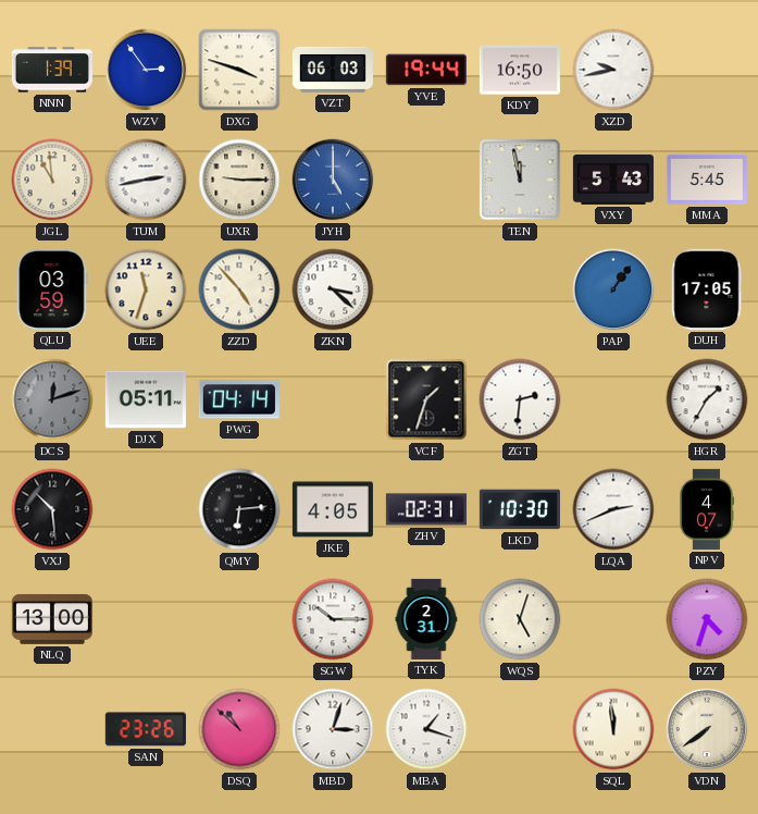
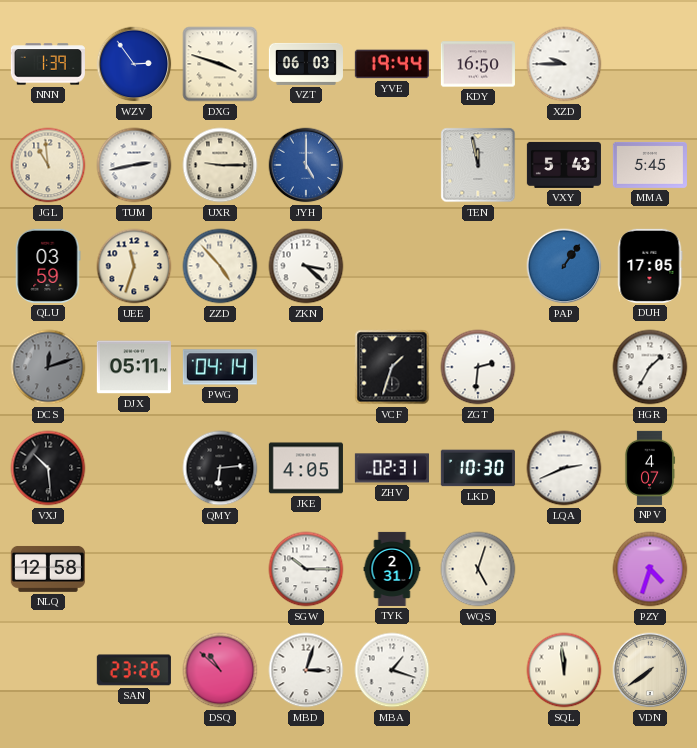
XZD: 9:43 -> 9:45 (564, 64)
NLQ: 13:00 -> 12:58 (48, 569)
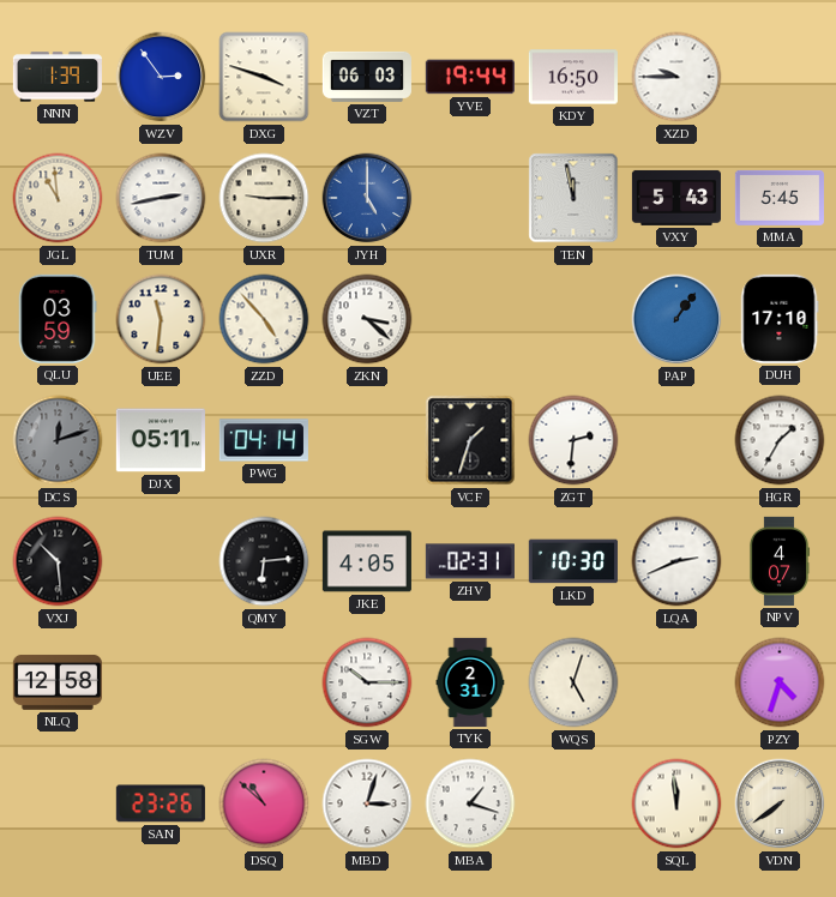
UEE: 11:33 -> 11:31 (161, 319)
DUH: 17:05 -> 17:10 (780, 319)
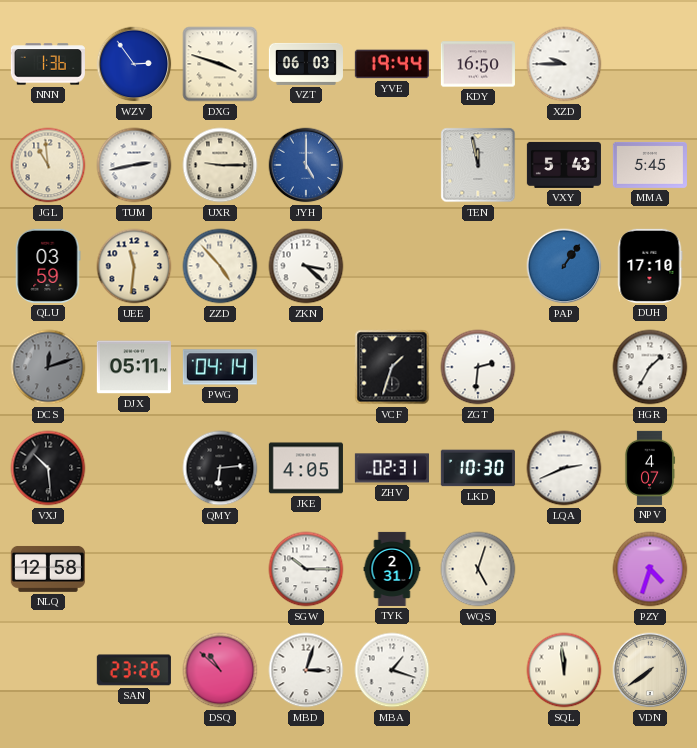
NNN: 1:39 -> 1:36 (48, 64)
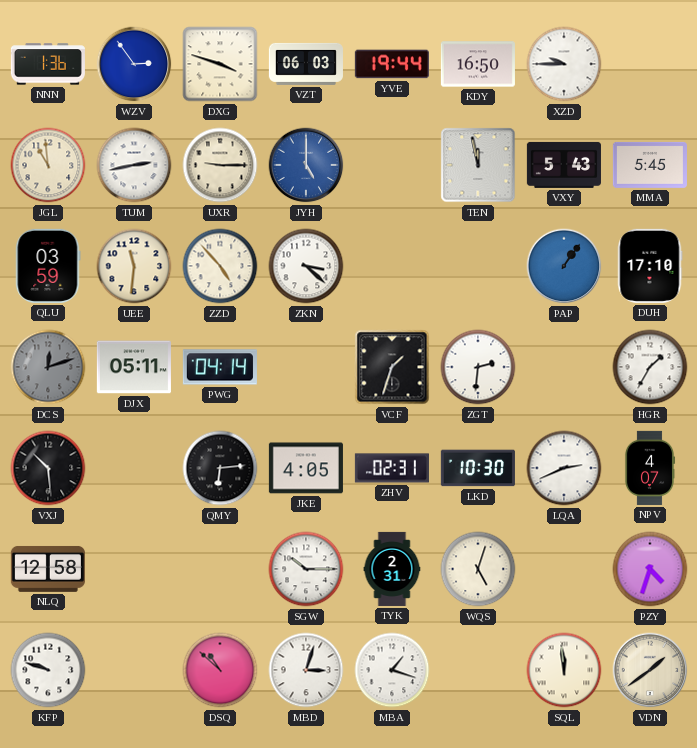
KFP: none -> 9:48 (48, 670)
SAN: 23:26 -> none (134, 670)
VDN: 7:39 -> 1:39 (650, 670)
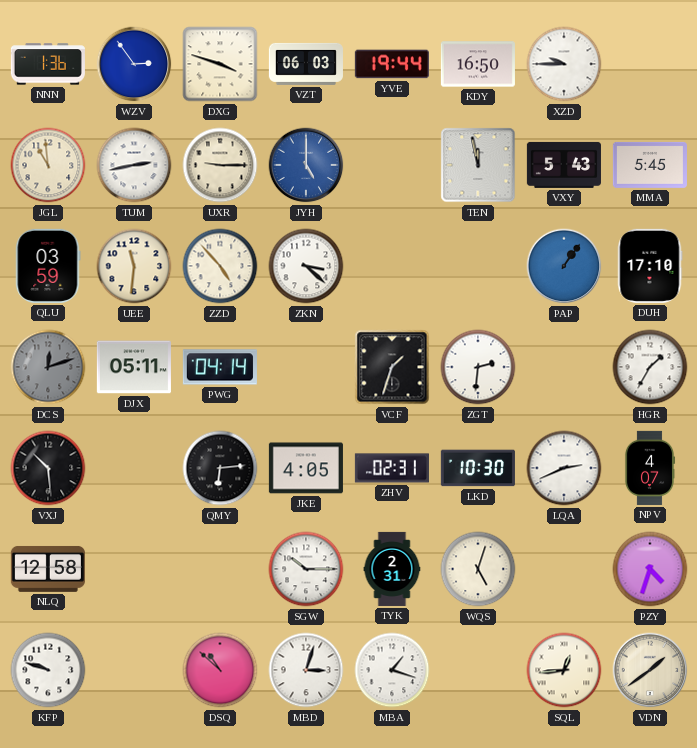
SQL: 11:59 -> 12:44 (564, 670)
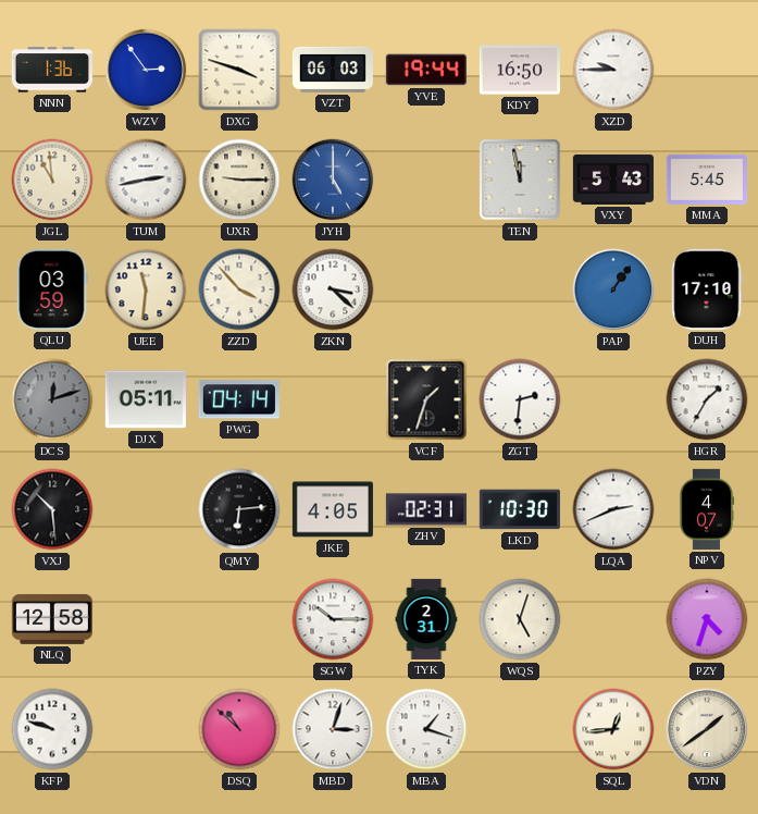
ZZD: 4:53 -> 3:53 (239, 289)
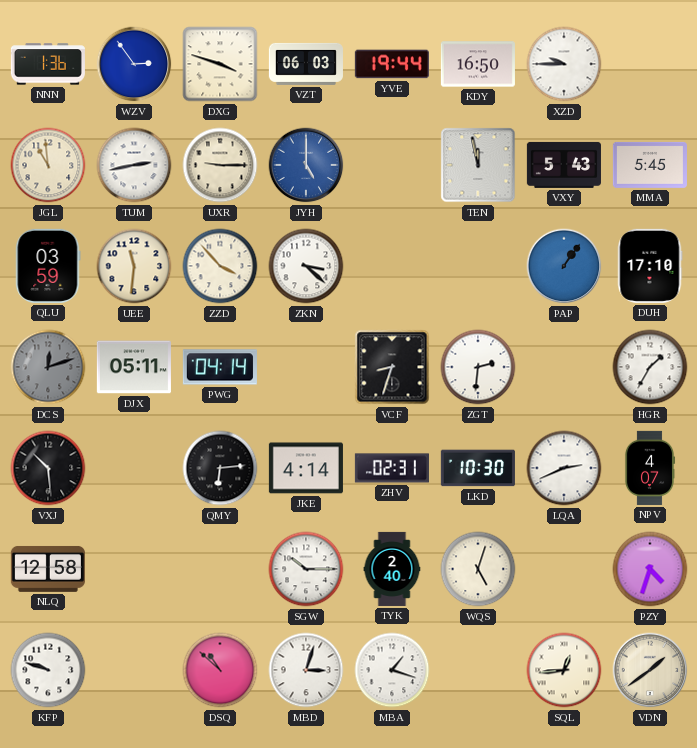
VCF: 1:33 -> 8:33 (392, 367)
JKE: 4:05 -> 4:14 (306, 468)
TYK: 2:31 -> 2:40 (392, 569)
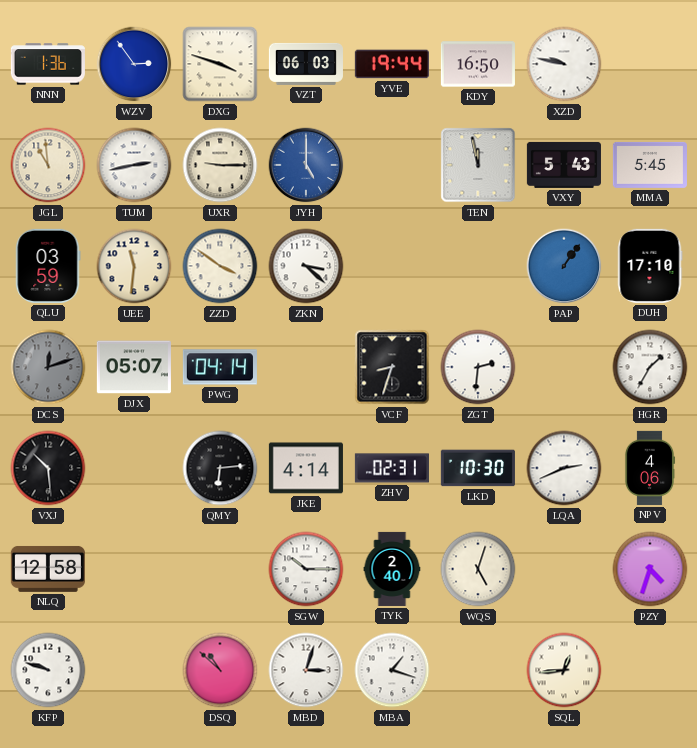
XZD: 9:45 -> 9:47 (564, 64)
ZZD: 3:53 -> 3:51 (220, 266)
DJX: 05:11 -> 05:07 (134, 367)
NPV: 4:07 -> 4:06 (650, 468)
VDN: 1:39 -> none (650, 670)
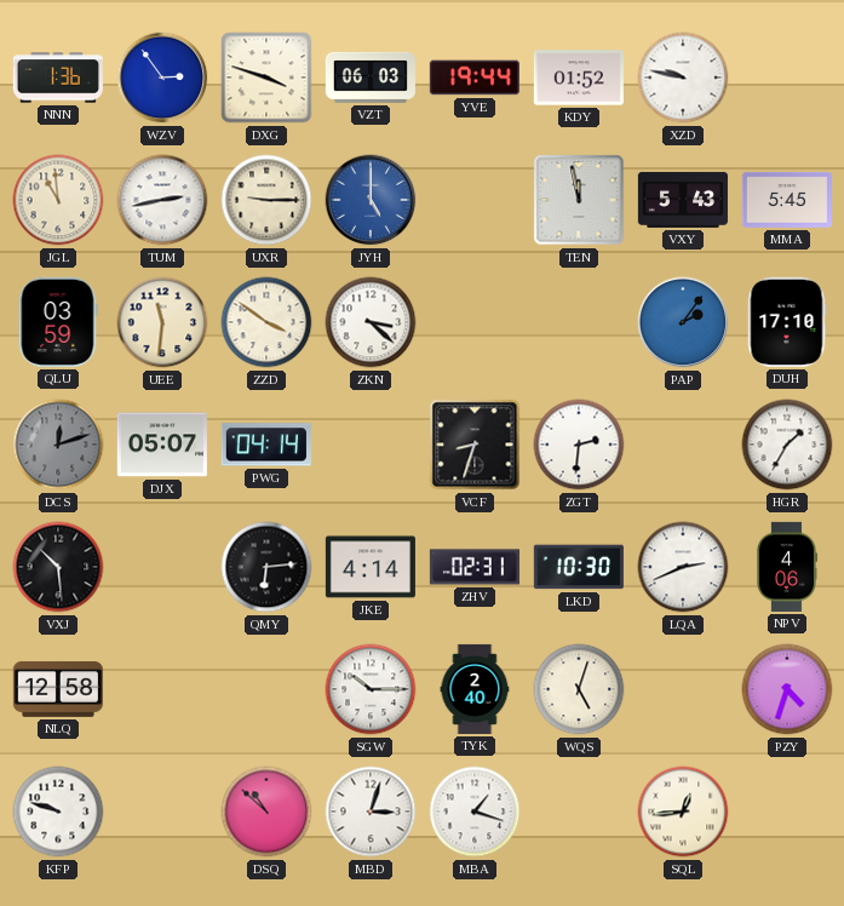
KDY: 16:50 -> 01:52 (579, 78)
PAP: 1:06 -> 2:06 (683, 322)
